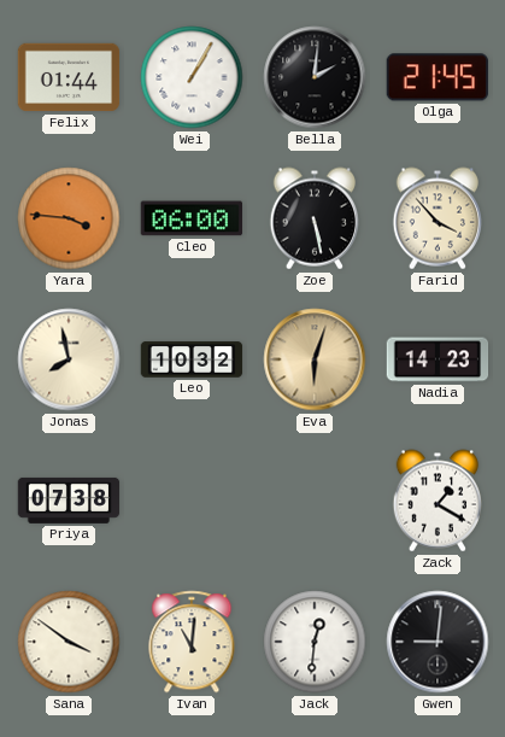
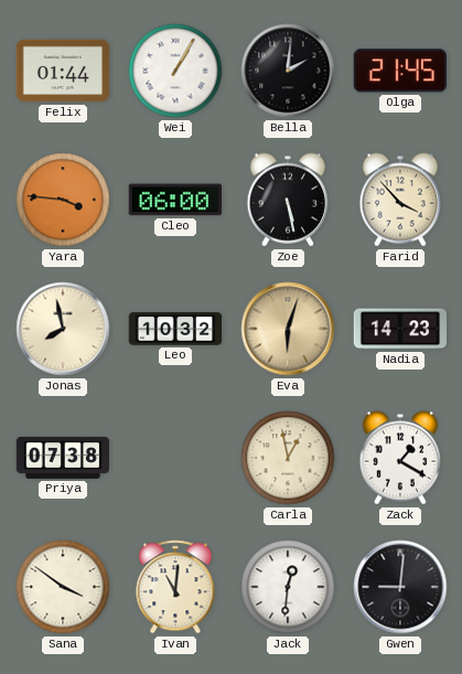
Carla: none -> 12:58 (288, 458)
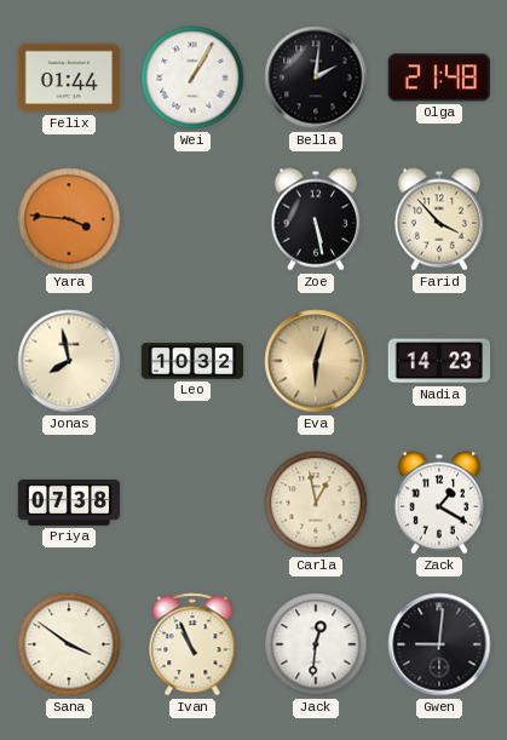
Olga: 21:45 -> 21:48 (439, 78)
Cleo: 06:00 -> none (174, 200)
Ivan: 11:01 -> 10:56 (192, 644)
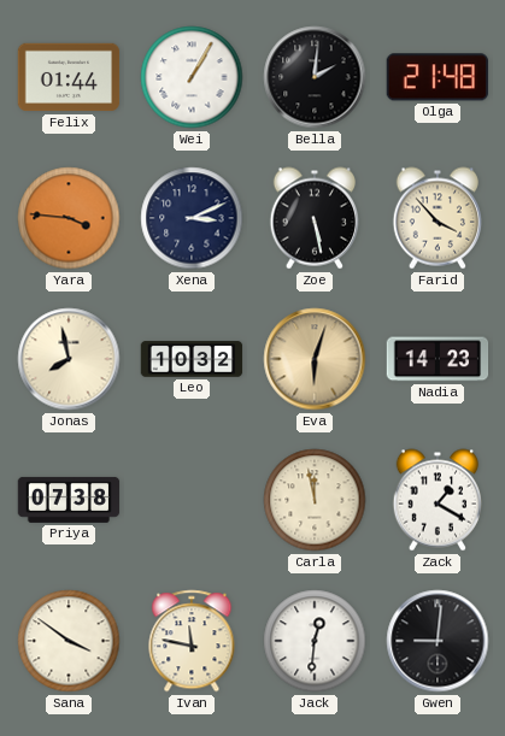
Xena: none -> 3:11 (192, 218)
Carla: 12:58 -> 11:58 (315, 500)
Ivan: 10:56 -> 11:47 (192, 641)
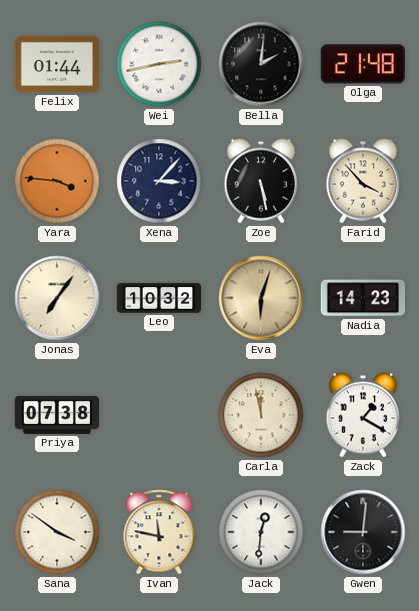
Wei: 1:05 -> 2:43 (159, 64)
Xena: 3:11 -> 3:07 (159, 181)
Jonas: 7:58 -> 7:06 (57, 298)
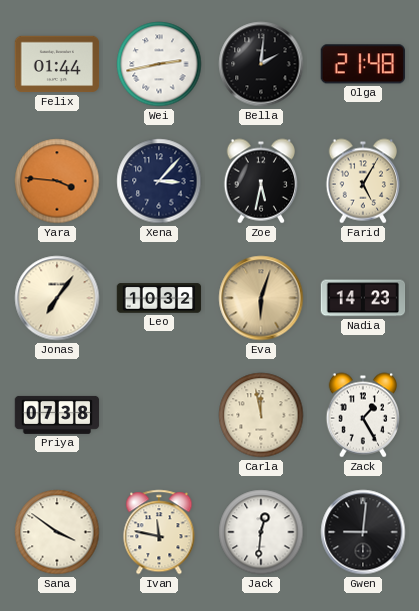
Zoe: 5:28 -> 5:32 (260, 181)
Farid: 3:53 -> 5:05 (362, 181)
Zack: 1:20 -> 1:25 (362, 415)
